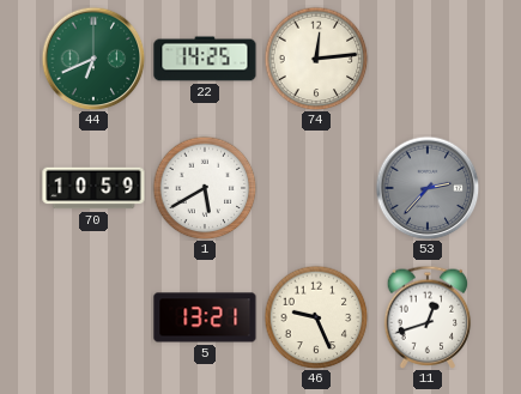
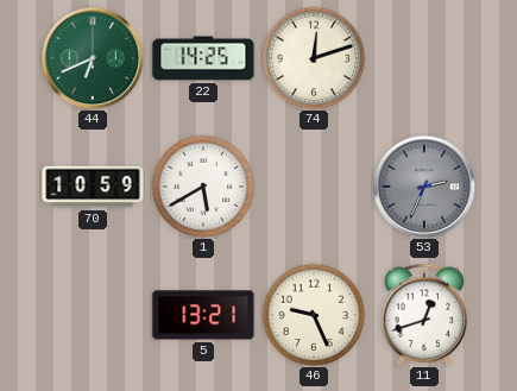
74: 12:14 -> 12:12 (314, 58)
53: 2:37 -> 2:34 (424, 187)
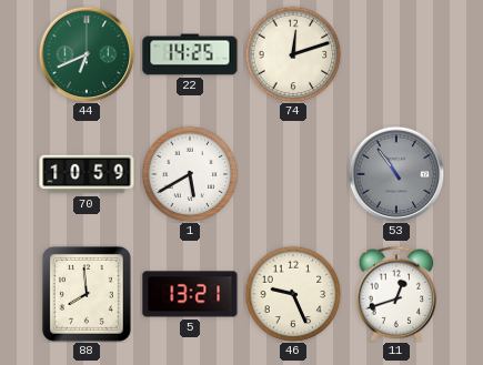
53: 2:34 -> 10:54 (396, 174)
88: none -> 7:59 (87, 294)
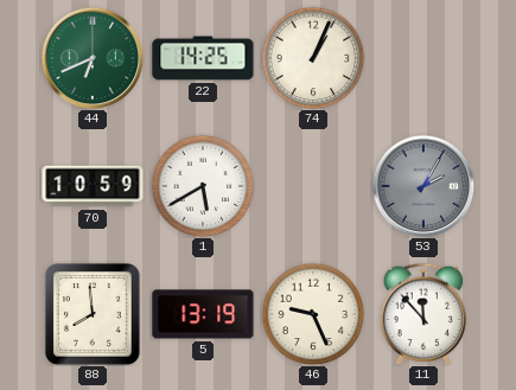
74: 12:12 -> 1:04 (313, 58)
53: 10:54 -> 2:05 (423, 186)
5: 13:21 -> 13:19 (203, 314)
11: 12:42 -> 11:53 (423, 314)
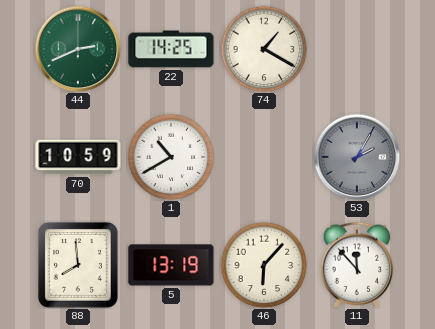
44: 6:41 -> 2:41 (78, 49)
74: 1:04 -> 1:20 (264, 49)
1: 5:40 -> 10:40 (171, 157)
46: 9:26 -> 6:07 (264, 265)
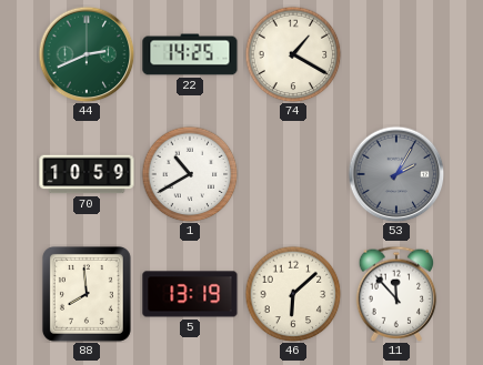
46: 6:07 -> 6:08 (293, 294)
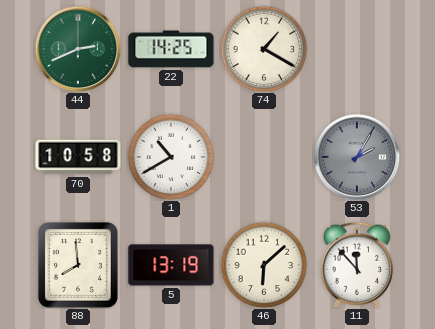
70: 10:59 -> 10:58 (78, 157)
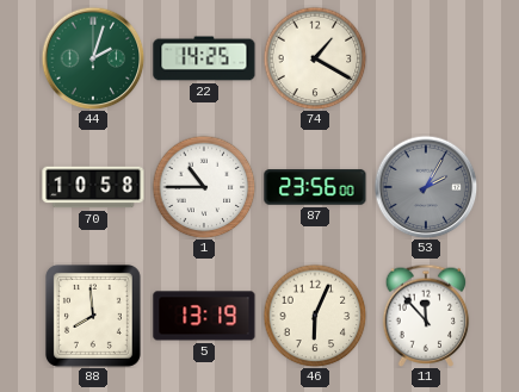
44: 2:41 -> 2:03 (93, 58)
1: 10:40 -> 10:45 (204, 187)
87: none -> 23:56 (315, 187)
46: 6:08 -> 6:04 (315, 316)
